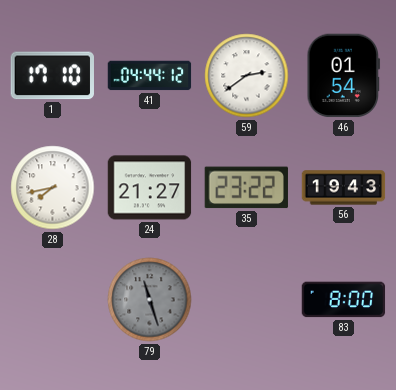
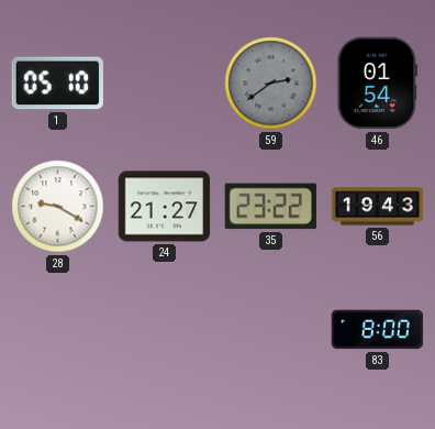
1: 17:10 -> 05:10 (57, 84)
41: 04:44 -> none (150, 76)
59 dial: white -> grey (271, 84)
28: 7:43 -> 9:20 (58, 207)
79: 11:27 -> none (150, 300)
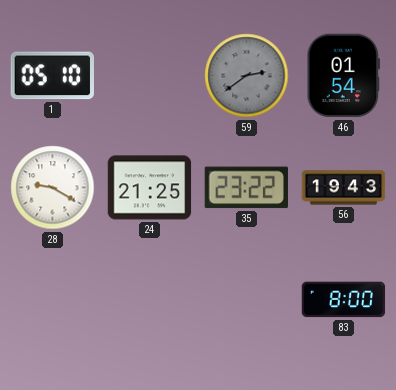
24: 21:27 -> 21:25 (150, 188)
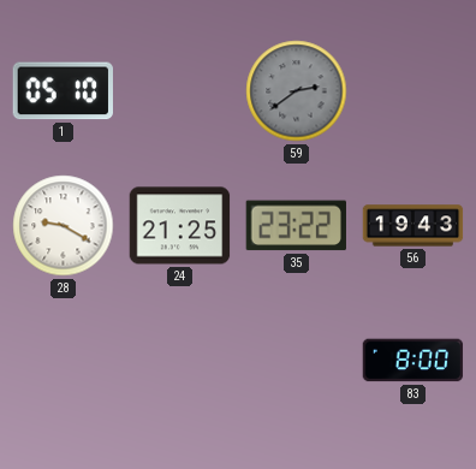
46: 01:54 -> none (344, 76)
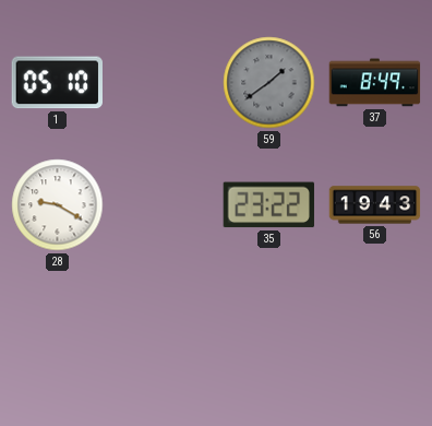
59: 2:39 -> 1:39 (269, 83)
37: none -> 8:49 (375, 83)
24: 21:25 -> none (180, 226)
83: 8:00 -> none (413, 361)
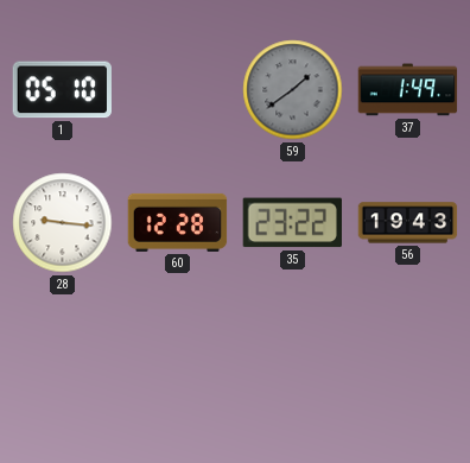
37: 8:49 -> 1:49 (408, 90)
28: 9:20 -> 9:16 (63, 223)
60: none -> 12:28 (178, 222)
